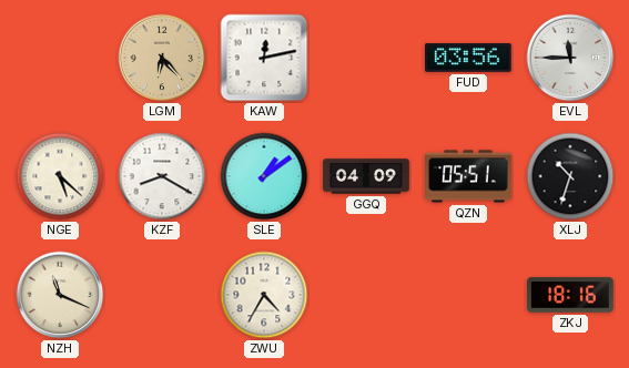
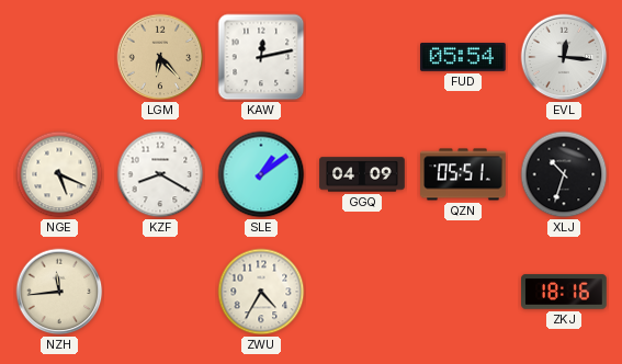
FUD: 03:56 -> 05:54 (464, 57)
EVL: 11:45 -> 12:16 (564, 57)
NGE: 5:22 -> 5:19 (59, 174)
NZH: 11:19 -> 11:44 (59, 292)
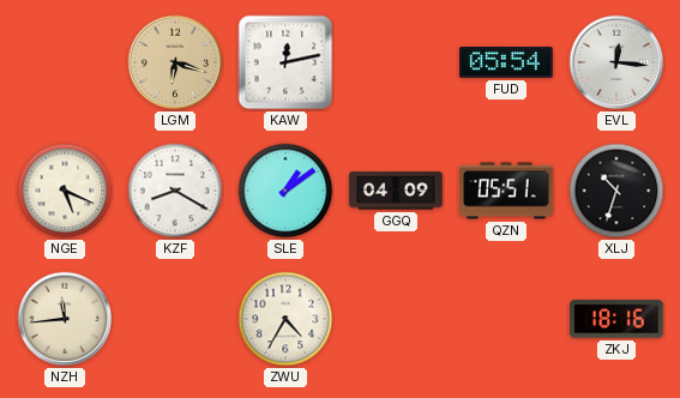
LGM: 6:23 -> 6:18 (175, 62)
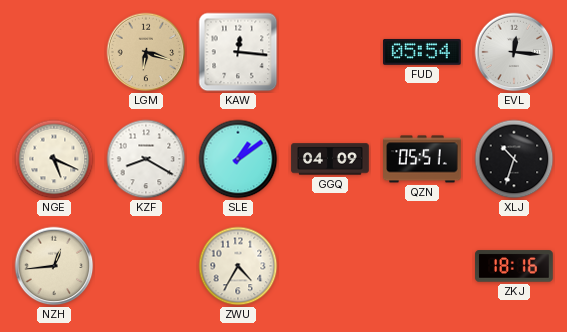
KAW: 12:13 -> 12:16 (238, 52)
NZH: 11:44 -> 12:44 (54, 266)
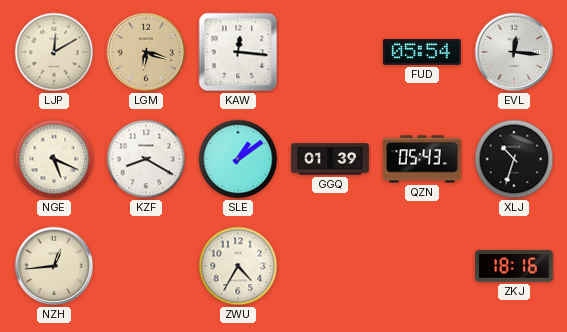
LJP: none -> 12:10 (54, 52)
GGQ: 04:09 -> 01:39 (330, 159)
QZN: 05:51 -> 05:43 (422, 159)
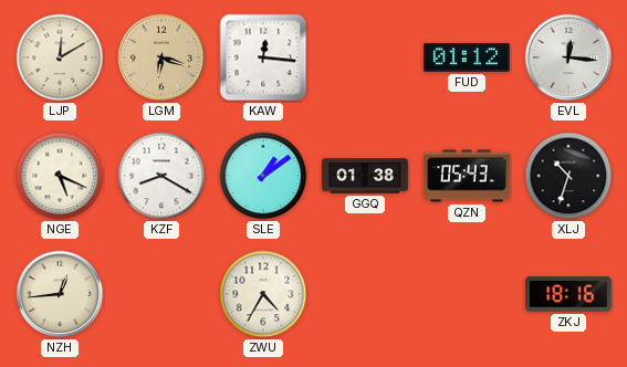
FUD: 05:54 -> 01:12 (468, 57)
GGQ: 01:39 -> 01:38 (365, 176)
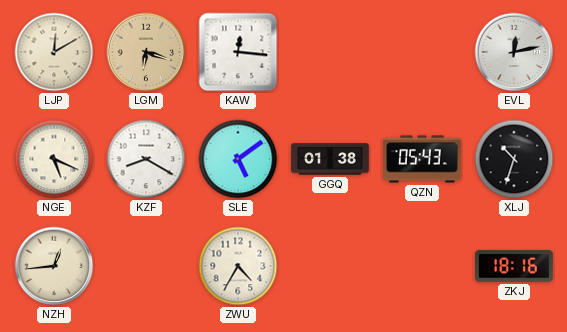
FUD: 01:12 -> none (468, 57)
EVL: 12:16 -> 12:13 (514, 52)
SLE: 1:09 -> 5:09 (238, 159)
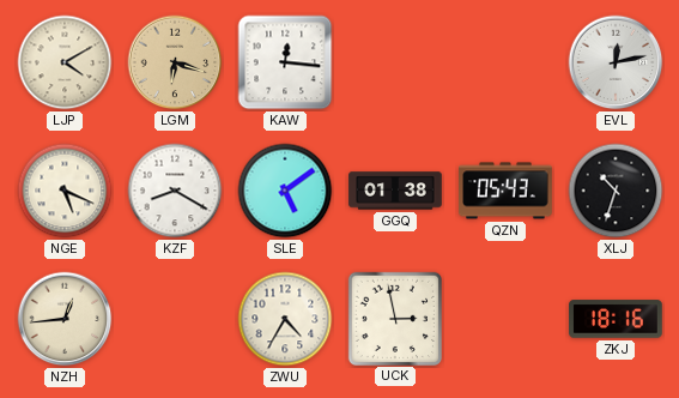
LJP: 12:10 -> 4:10 (65, 62)
UCK: none -> 2:58 (394, 318)
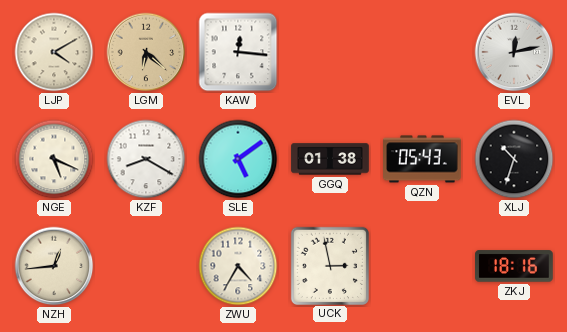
LGM: 6:18 -> 6:22 (146, 52)
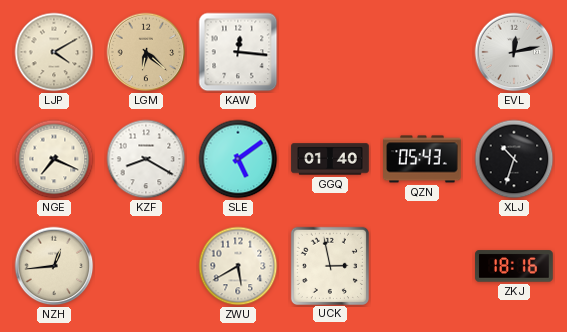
NGE: 5:19 -> 7:19 (54, 159)
GGQ: 01:38 -> 01:40 (330, 159)
ZWU: 4:35 -> 5:40 (238, 266)
